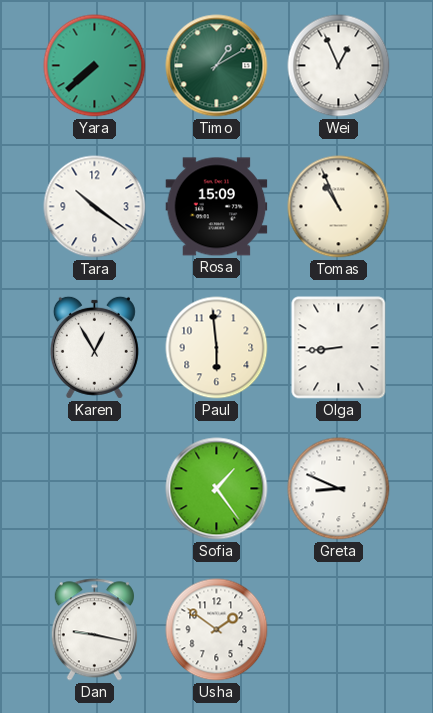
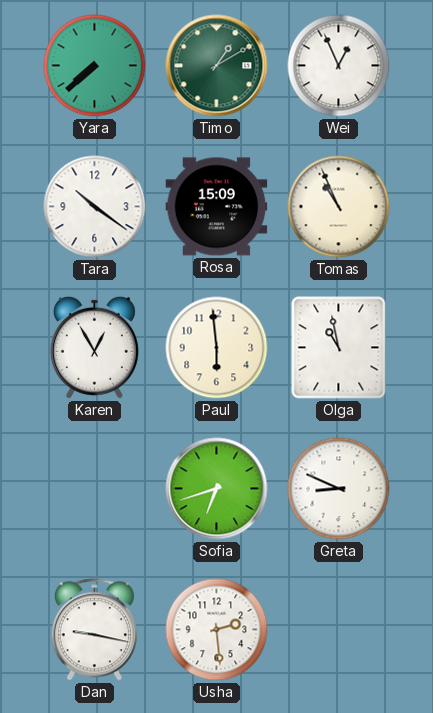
Olga: 8:44 -> 10:58 (339, 348)
Sofia: 1:24 -> 6:42 (217, 489)
Usha: 1:51 -> 2:29 (217, 630)
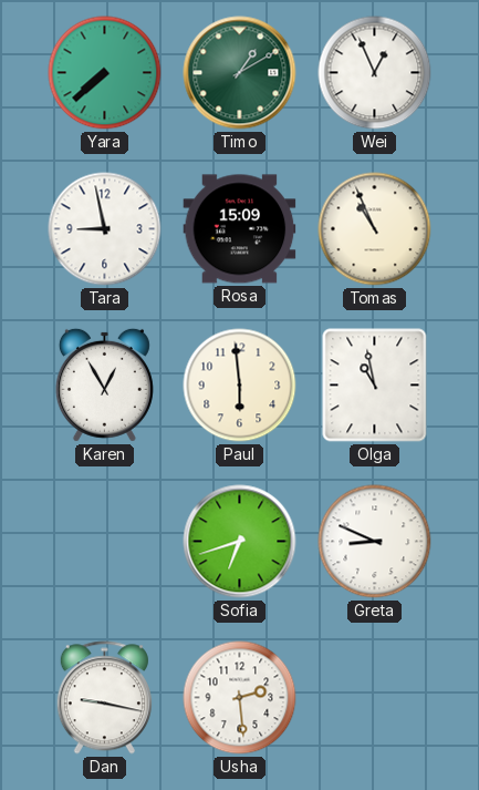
Tara: 10:21 -> 8:58 (105, 229)
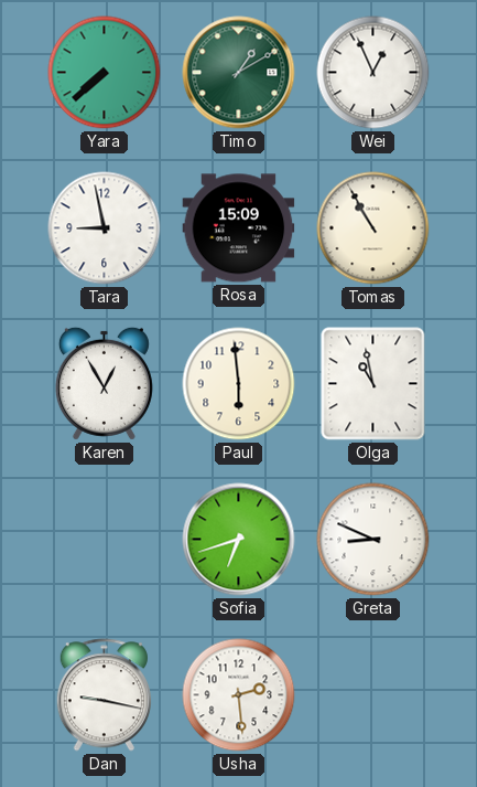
Tomas: 10:56 -> 10:55 (373, 228)
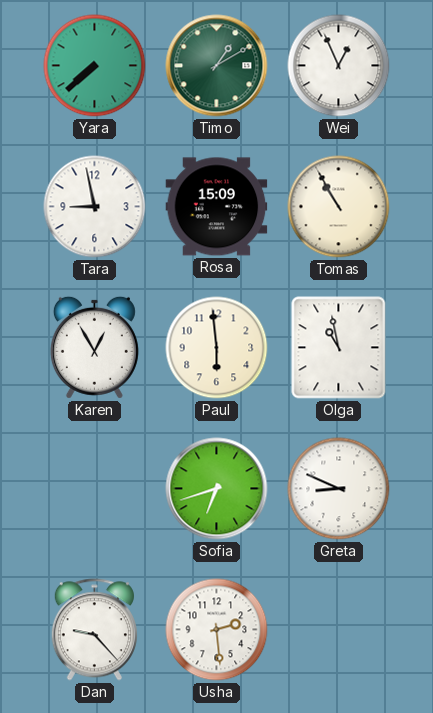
Dan: 9:17 -> 9:23 (94, 630)
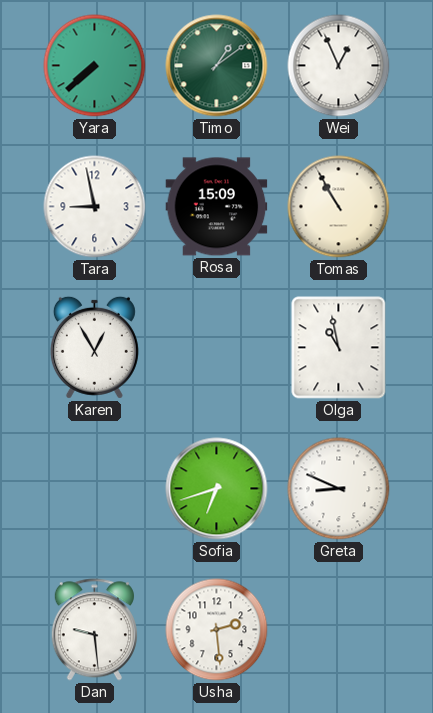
Timo: 1:10 -> 1:09 (217, 66)
Paul: 5:59 -> none (217, 348)
Dan: 9:23 -> 9:29 (94, 630)
